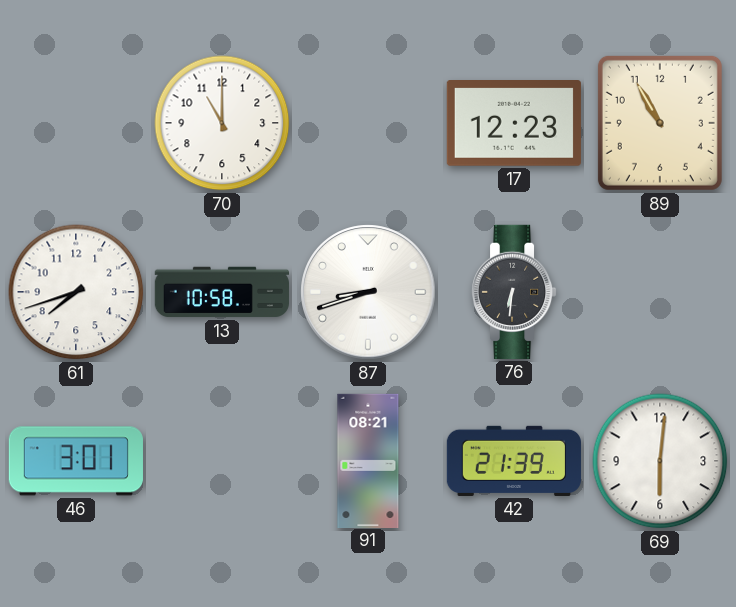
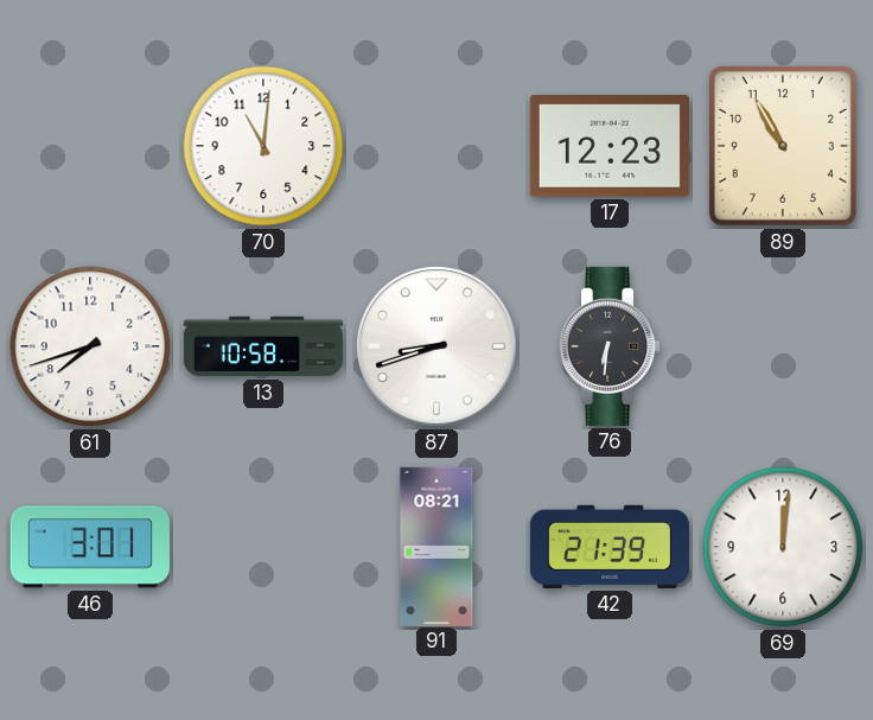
70: 11:00 -> 11:01 (263, 146)
69: 6:01 -> 12:01 (783, 547)
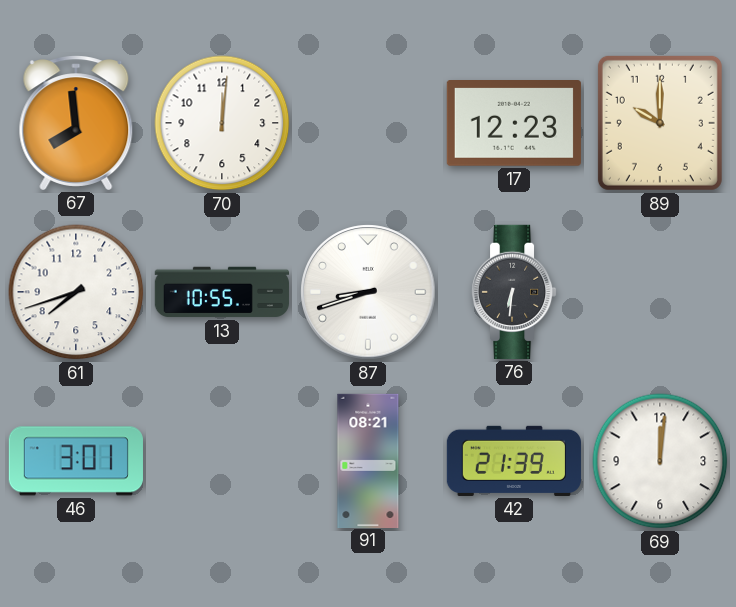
67: none -> 7:59 (76, 123)
70: 11:01 -> 12:01 (222, 123)
89: 10:55 -> 10:00 (660, 123)
13: 10:58 -> 10:55 (222, 292)
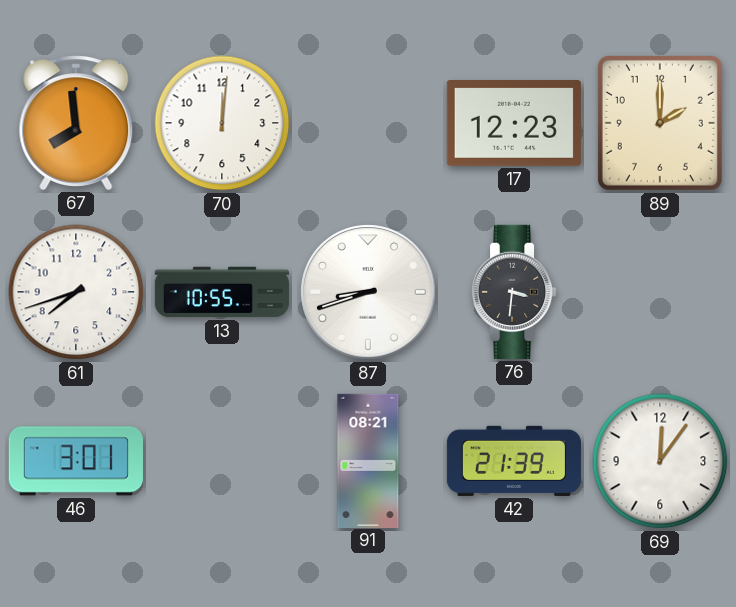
89: 10:00 -> 2:00 (660, 123)
76: 6:31 -> 3:31 (514, 292)
69: 12:01 -> 12:06 (660, 461)
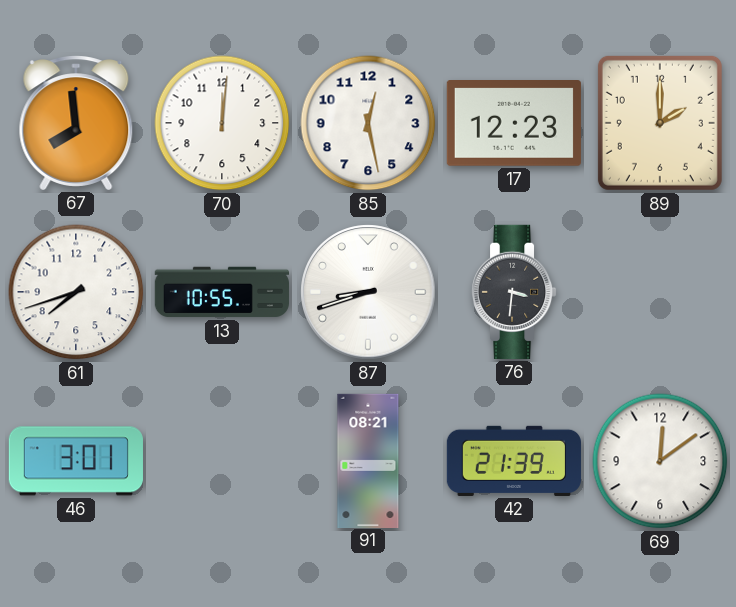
85: none -> 12:28 (368, 123)
69: 12:06 -> 12:09 (660, 461)
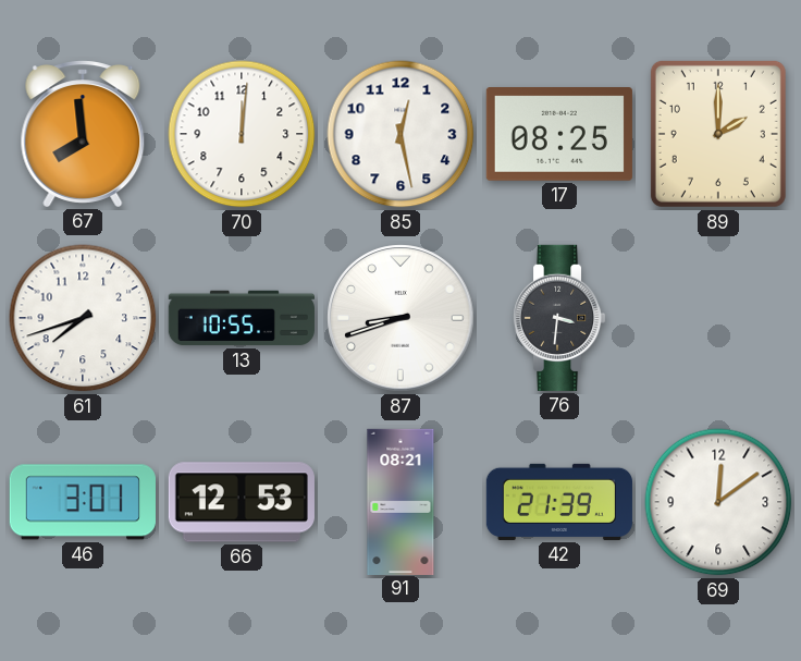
17: 12:23 -> 08:25 (559, 135)
66: none -> 12:53 (242, 502)
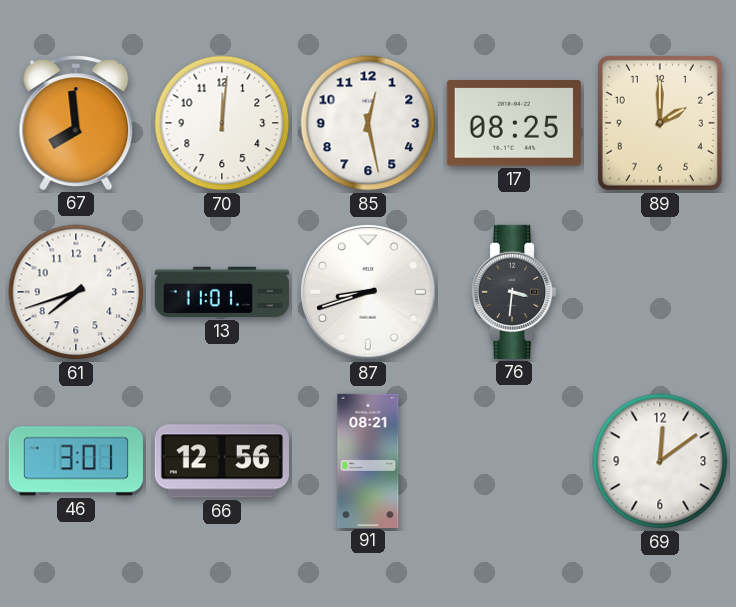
13: 10:55 -> 11:01 (222, 292)
66: 12:53 -> 12:56 (222, 461)
42: 21:39 -> none (559, 502)
